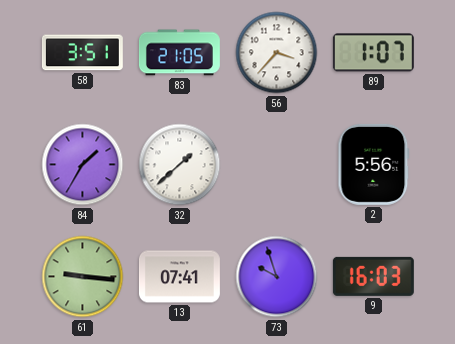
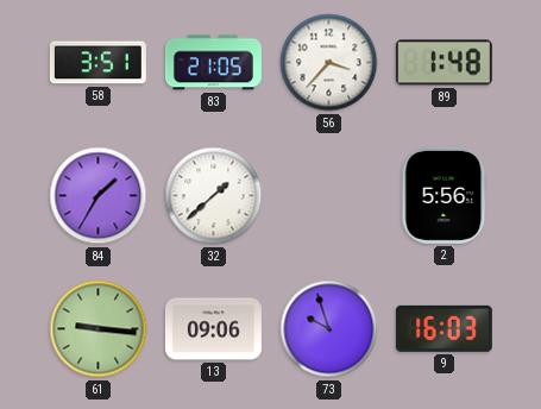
89: 1:07 -> 1:48 (444, 63)
13: 07:41 -> 09:06 (213, 329)
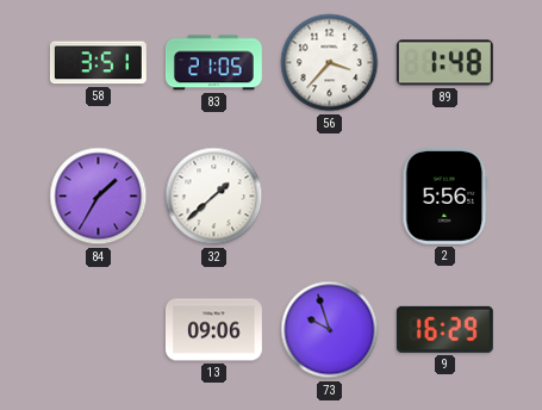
61: 9:16 -> none (99, 329)
9: 16:03 -> 16:29 (444, 329)
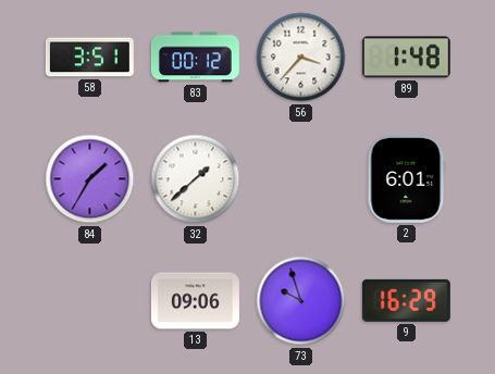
83: 21:05 -> 00:12 (195, 58)
2: 5:56 -> 6:01 (407, 178)
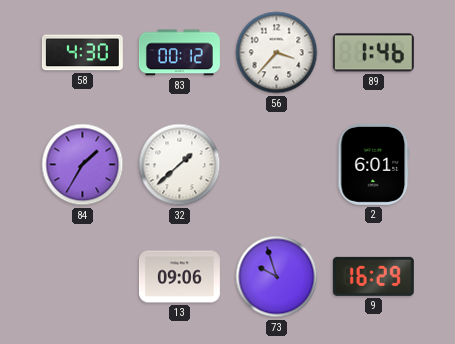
58: 3:51 -> 4:30 (82, 53)
89: 1:48 -> 1:46 (373, 53)
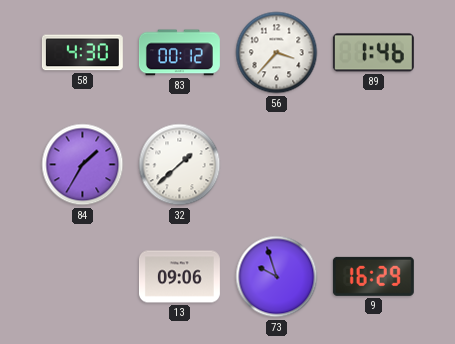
2: 6:01 -> none (374, 164)
